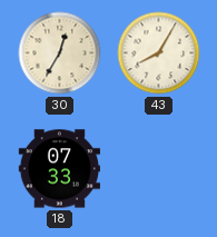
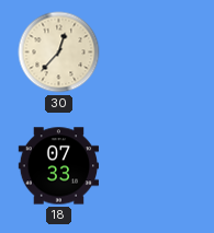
30: 12:35 -> 12:37 (59, 53)
43: 8:05 -> none (159, 53)
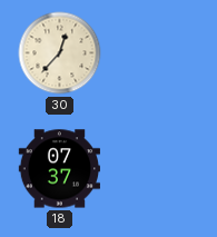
18: 07:33 -> 07:37 (60, 169)
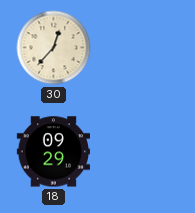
18: 07:37 -> 09:29 (54, 152)
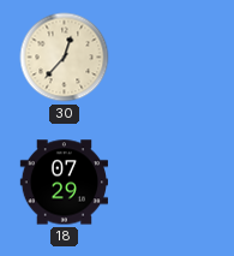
18: 09:29 -> 07:29 (65, 183)
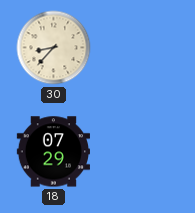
30: 12:37 -> 8:37 (54, 48)
